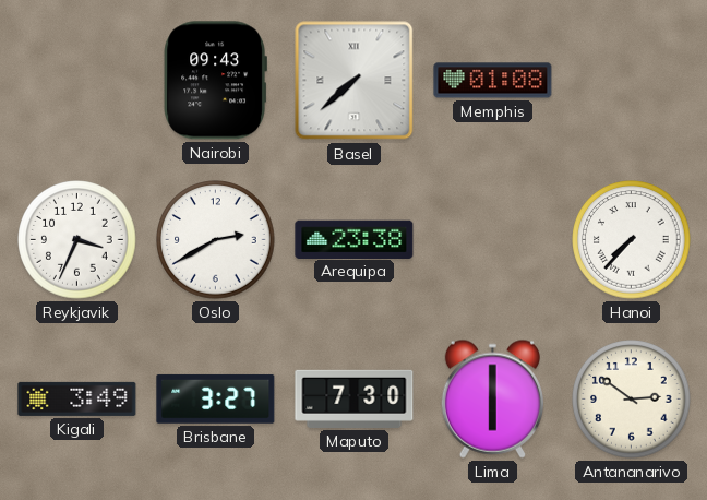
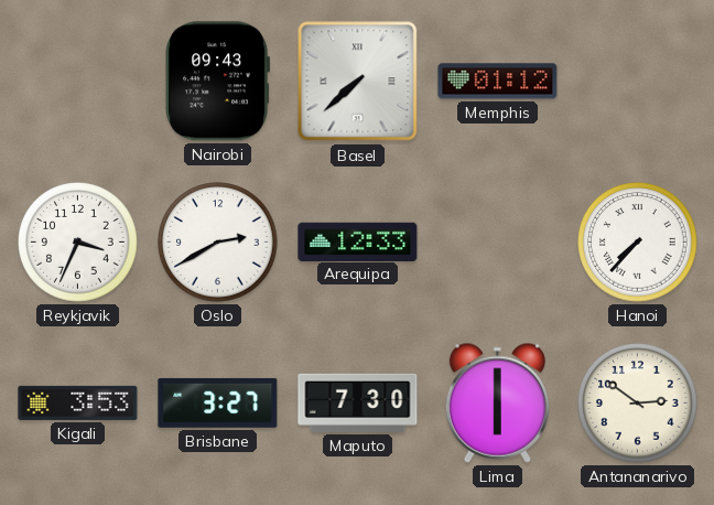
Memphis: 01:08 -> 01:12 (498, 82)
Arequipa: 23:38 -> 12:33 (358, 241)
Kigali: 3:49 -> 3:53 (78, 402)
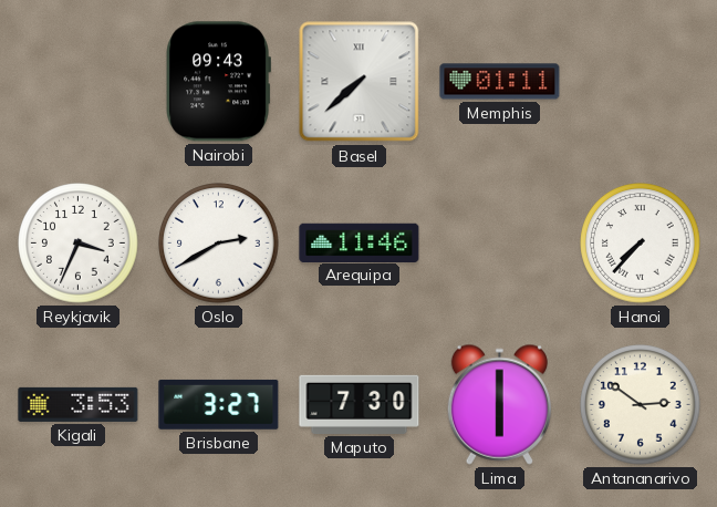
Memphis: 01:12 -> 01:11 (500, 82)
Arequipa: 12:33 -> 11:46 (360, 242)
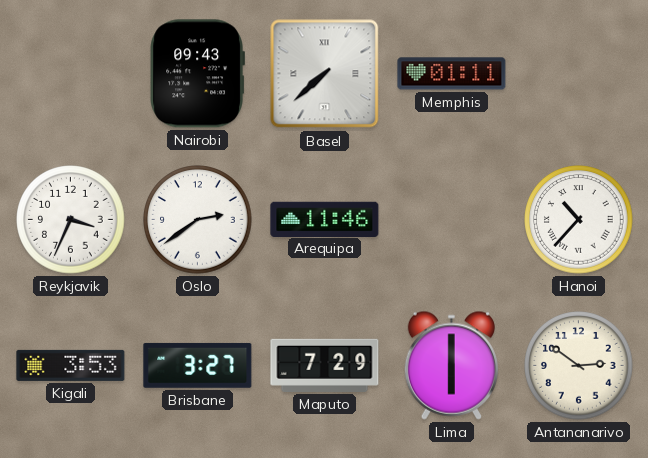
Oslo: 2:40 -> 2:39 (198, 220)
Hanoi: 7:37 -> 10:37 (579, 220)
Maputo: 7:30 -> 7:29 (325, 365)
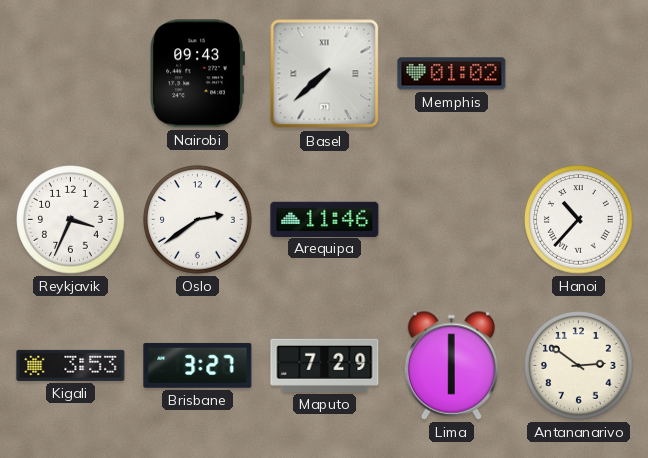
Memphis: 01:11 -> 01:02 (452, 74)
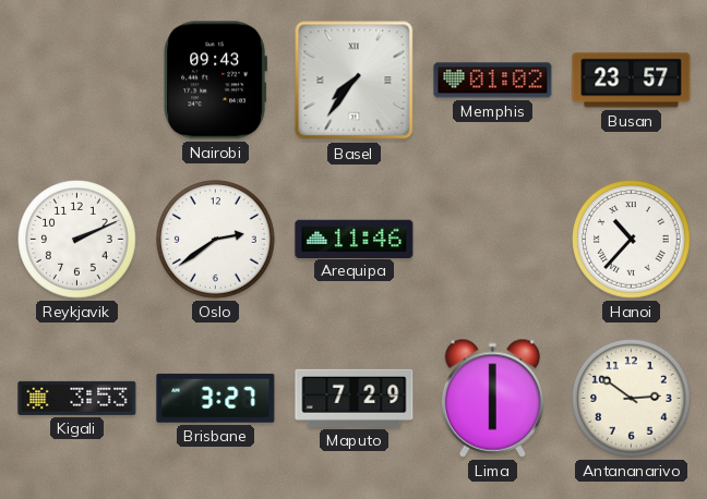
Basel: 7:38 -> 7:36 (355, 81)
Busan: none -> 23:57 (632, 81)
Reykjavik: 3:34 -> 2:11 (77, 240)
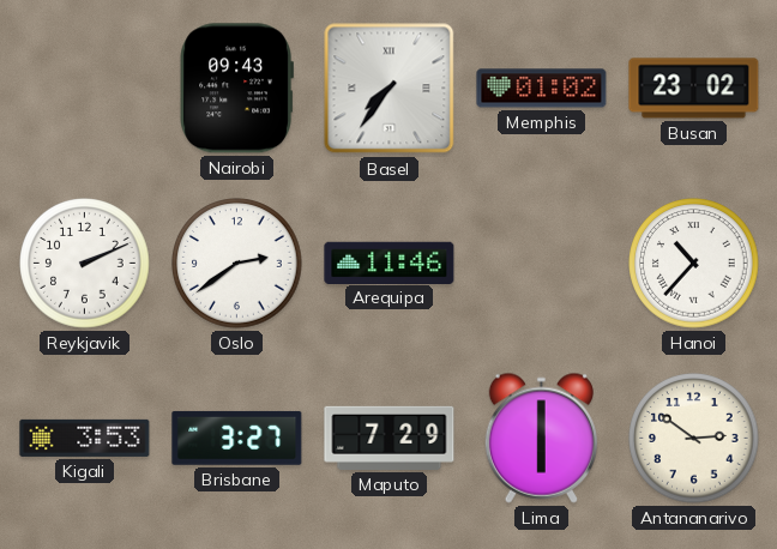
Busan: 23:57 -> 23:02 (694, 89)
